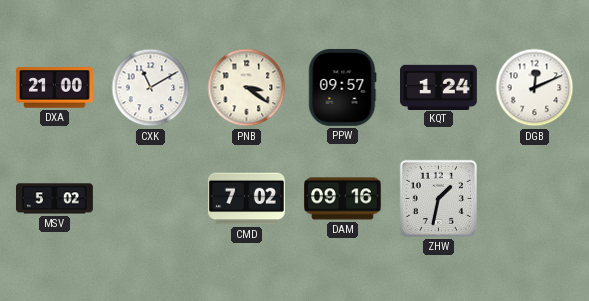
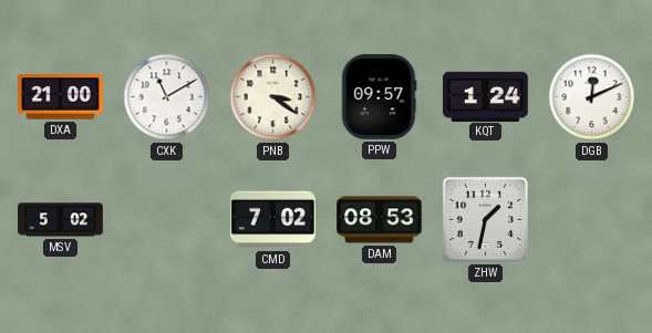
DAM: 09:16 -> 08:53 (380, 220)
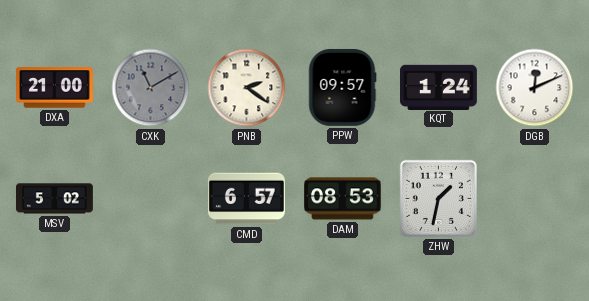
CXK dial: white -> grey (151, 88)
PNB: 3:21 -> 2:21 (247, 88)
CMD: 7:02 -> 6:57 (246, 199)
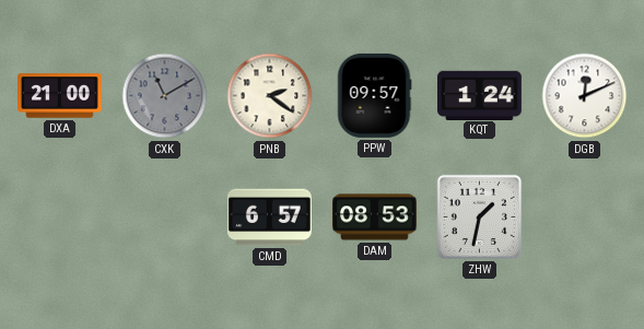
MSV: 5:02 -> none (55, 199)
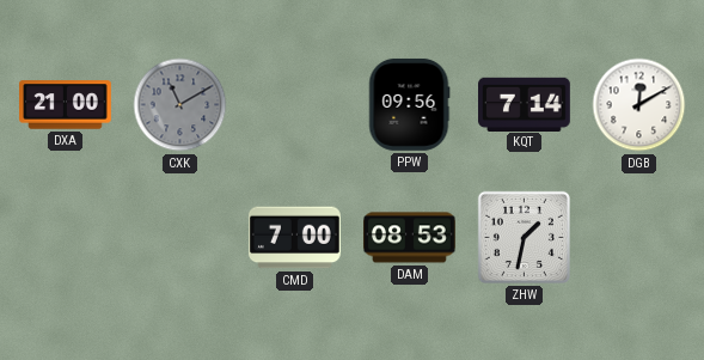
PNB: 2:21 -> none (270, 96)
PPW: 09:57 -> 09:56 (409, 104)
KQT: 1:24 -> 7:14 (525, 104)
DGB: 12:11 -> 12:10 (639, 105)
CMD: 6:57 -> 7:00 (294, 238)
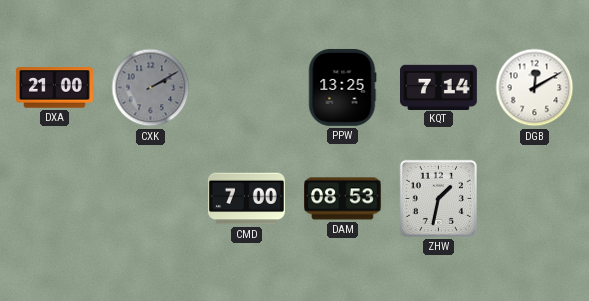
CXK: 11:10 -> 2:10 (151, 88)
PPW: 09:56 -> 13:25 (342, 87)
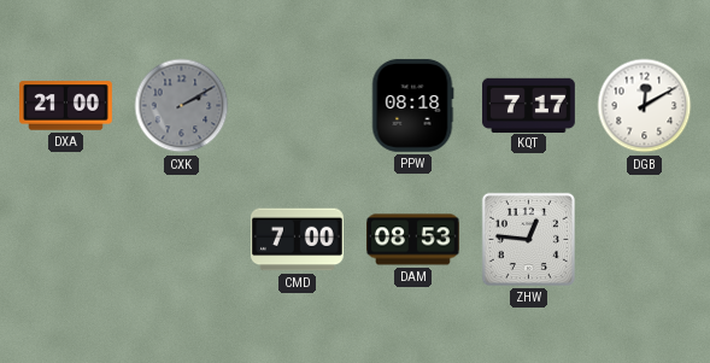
PPW: 13:25 -> 08:18 (412, 105)
KQT: 7:14 -> 7:17 (529, 105)
ZHW: 1:32 -> 12:46 (528, 239)
